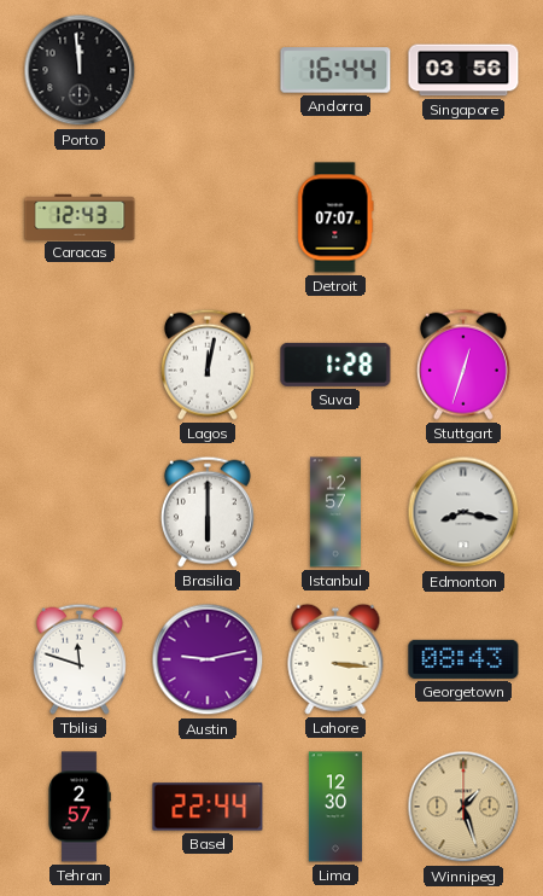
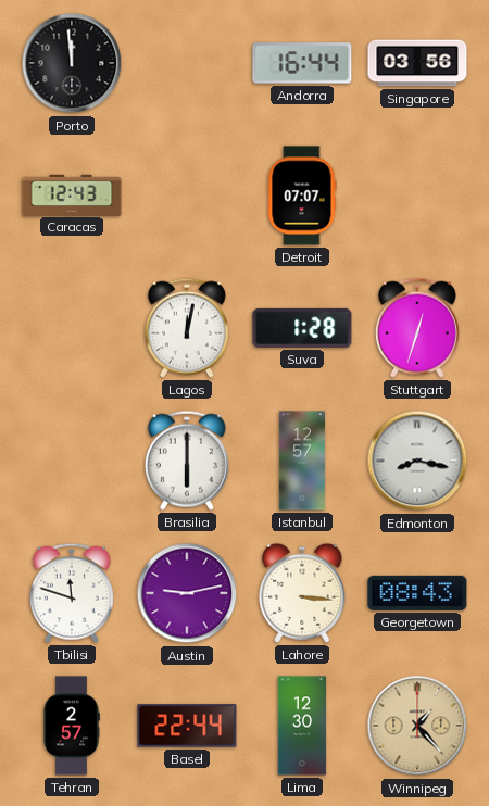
Winnipeg: 1:27 -> 1:23 (417, 726)
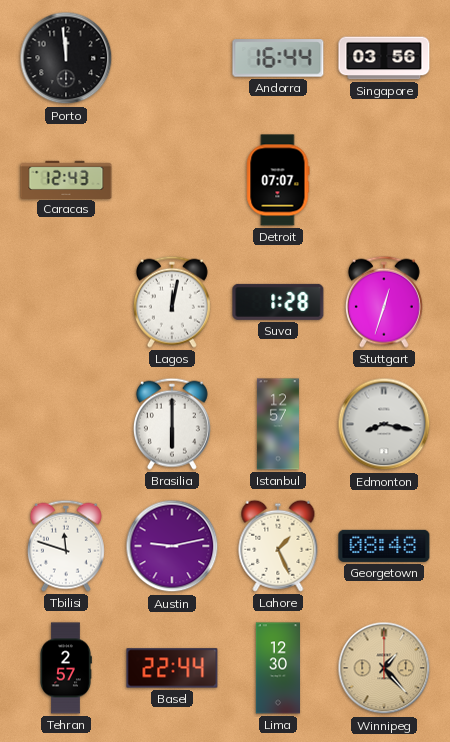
Lahore: 3:16 -> 1:26 (278, 546)
Georgetown: 08:43 -> 08:48 (384, 546)
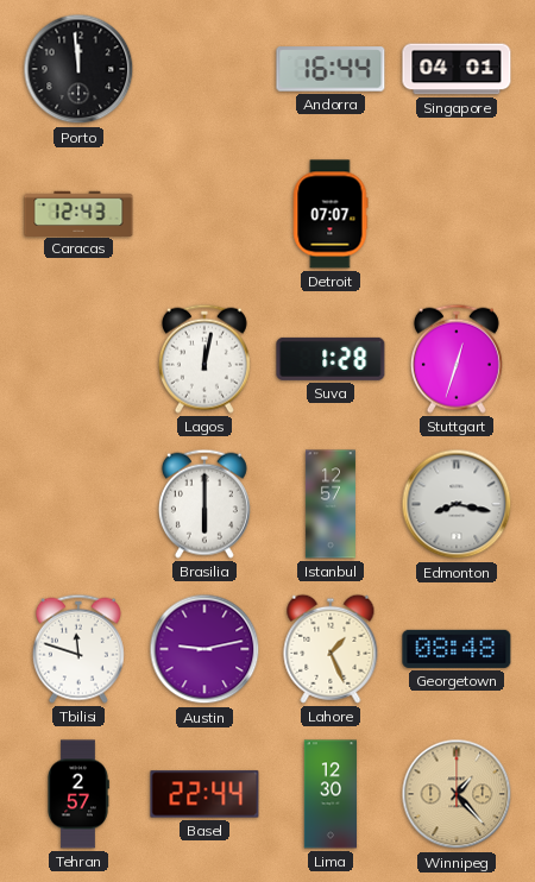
Singapore: 03:56 -> 04:01 (457, 69)
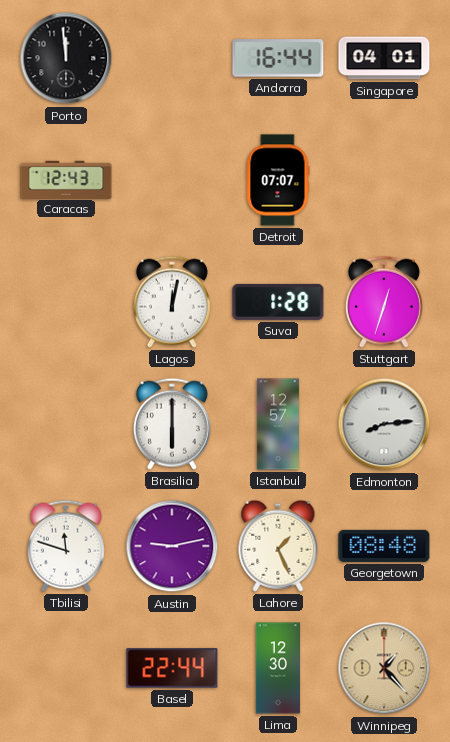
Edmonton: 8:17 -> 8:14 (384, 424)
Tehran: 2:57 -> none (78, 794)
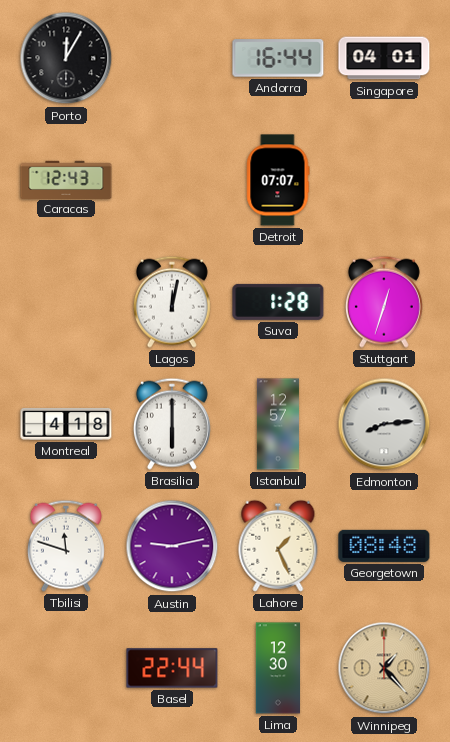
Porto: 11:59 -> 12:05 (66, 58)
Montreal: none -> 4:18 (66, 424)
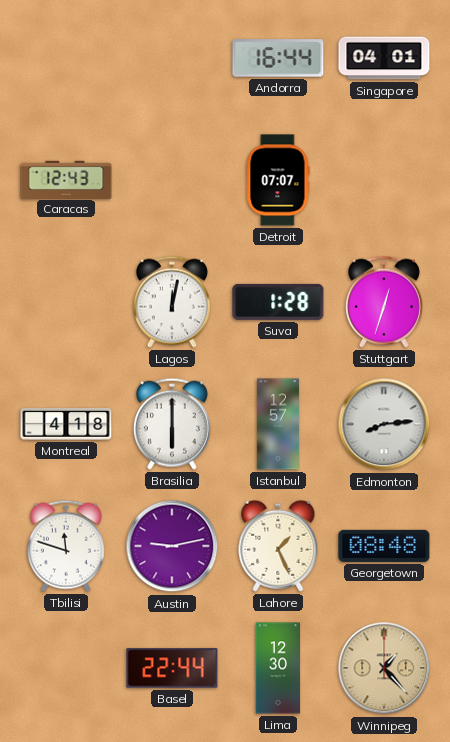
Porto: 12:05 -> none (66, 58)
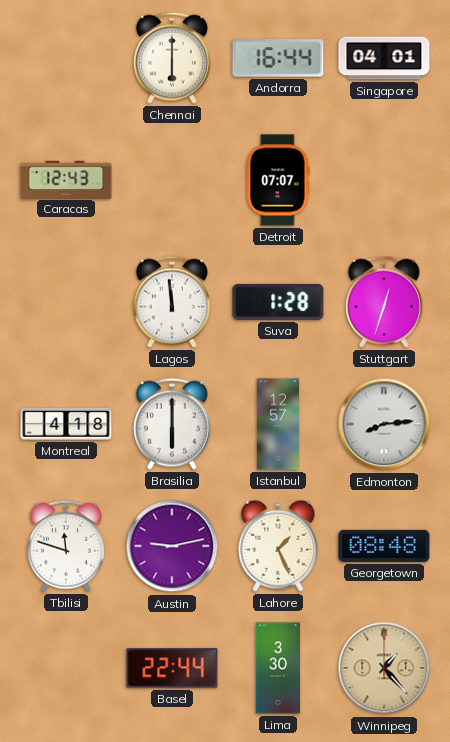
Chennai: none -> 6:00 (172, 58)
Lagos: 12:02 -> 11:59 (172, 302)
Lima: 12:30 -> 3:30 (277, 668)
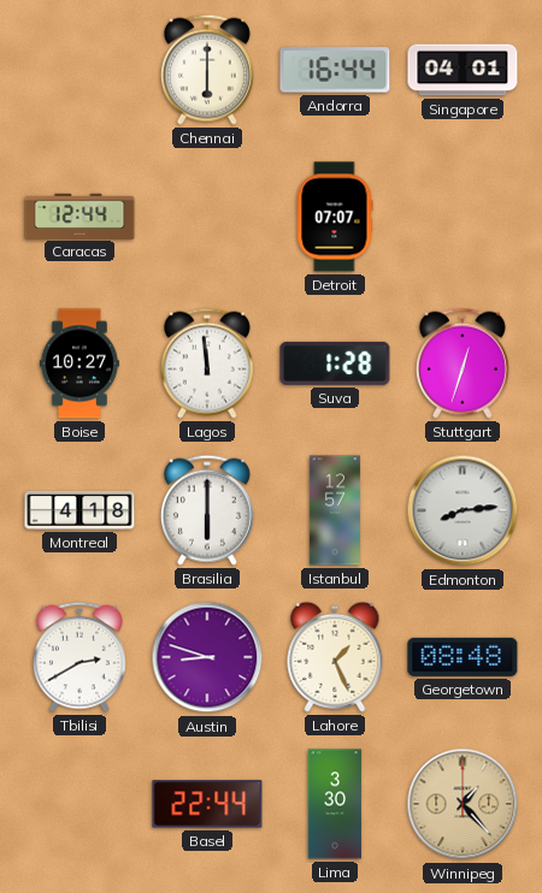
Caracas: 12:43 -> 12:44 (79, 215)
Boise: none -> 10:27 (79, 363)
Tbilisi: 11:48 -> 2:40 (79, 657)
Austin: 9:13 -> 8:48 (207, 657)
